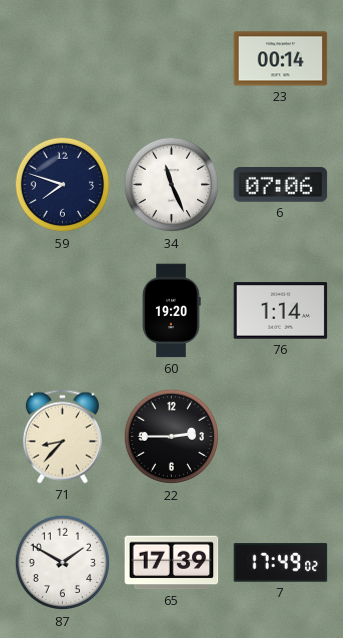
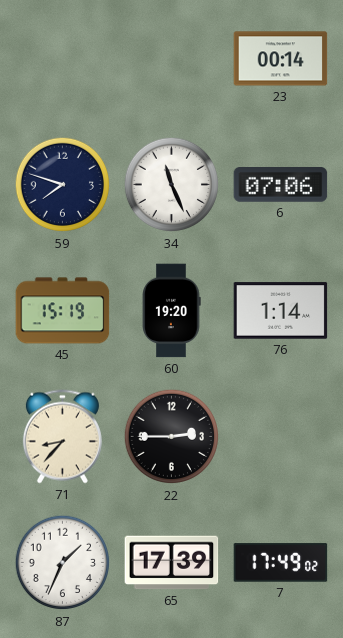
45: none -> 15:19 (63, 311)
87: 1:50 -> 1:34 (63, 563)
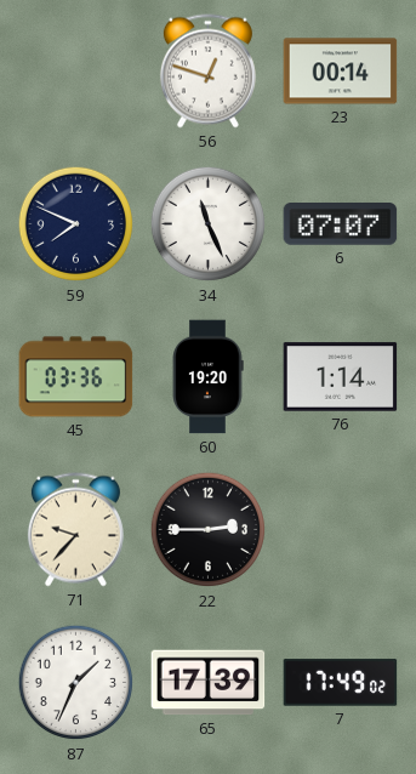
56: none -> 12:48 (207, 72)
59: 7:48 -> 7:49 (76, 224)
6: 07:06 -> 07:07 (341, 224)
45: 15:19 -> 03:36 (76, 377)
71: 8:37 -> 9:37 (75, 530)
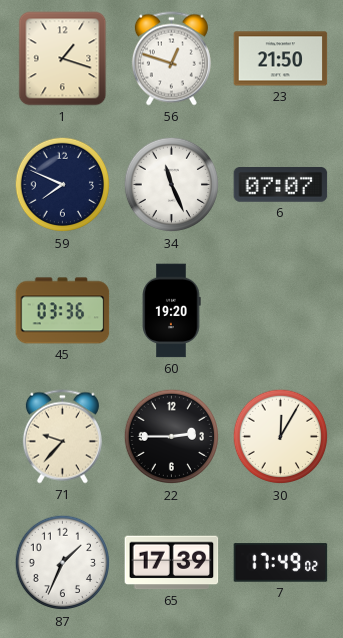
1: none -> 1:18 (63, 59)
23: 00:14 -> 21:50 (281, 59)
76: 1:14 -> none (341, 377)
30: none -> 12:05 (281, 437)
